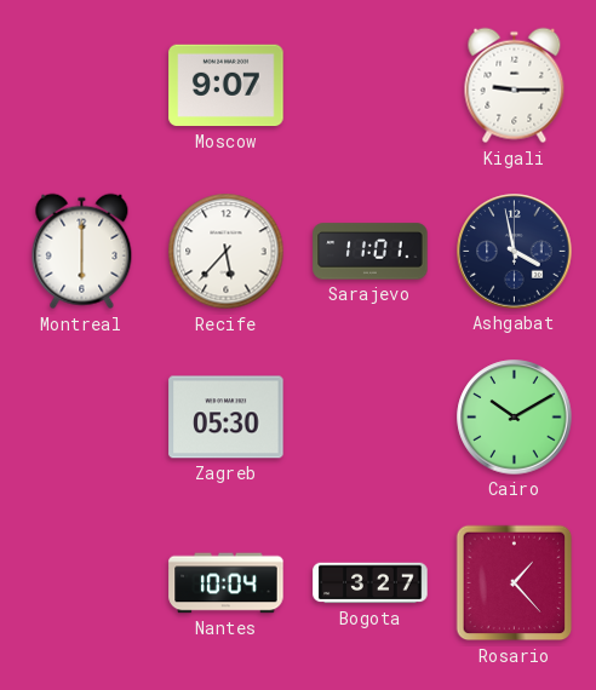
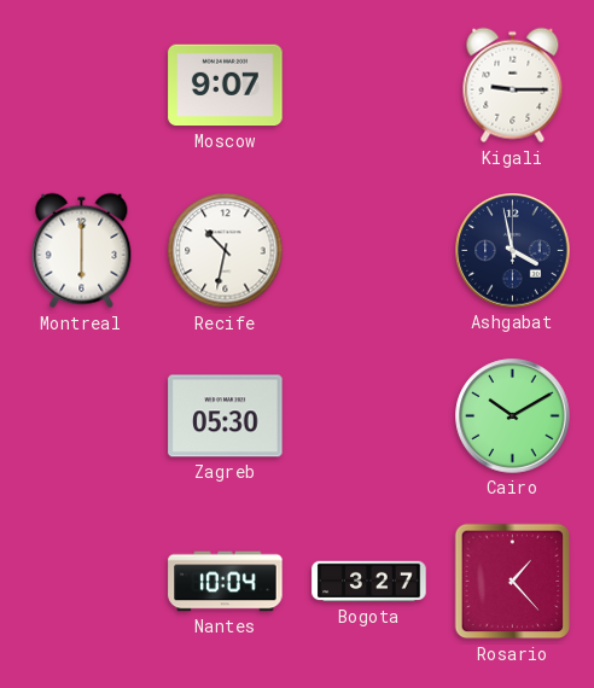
Recife: 5:37 -> 10:32 (226, 251)
Sarajevo: 11:01 -> none (371, 252)
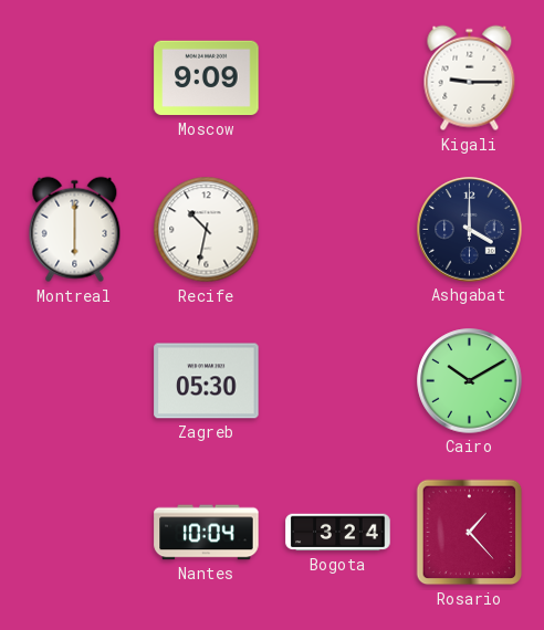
Moscow: 9:07 -> 9:09 (207, 78)
Ashgabat: 3:58 -> 4:00 (470, 230)
Bogota: 3:27 -> 3:24 (338, 533)
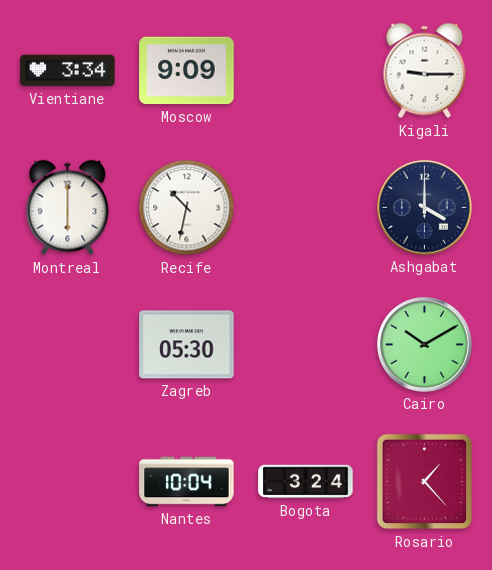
Vientiane: none -> 3:34 (68, 71)
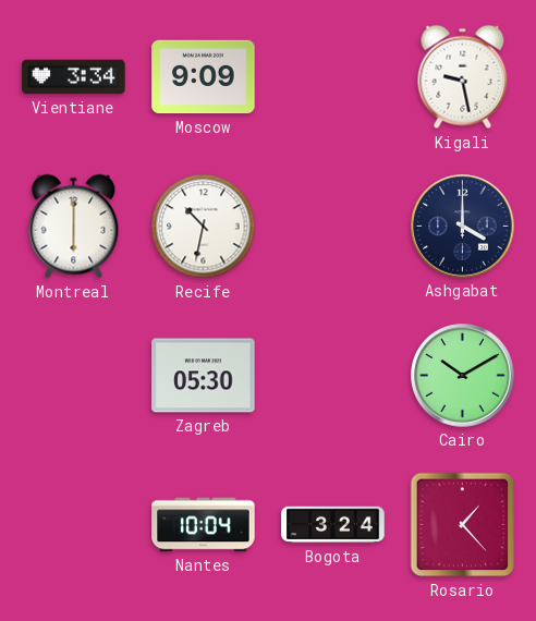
Kigali: 9:15 -> 9:28 (463, 77)
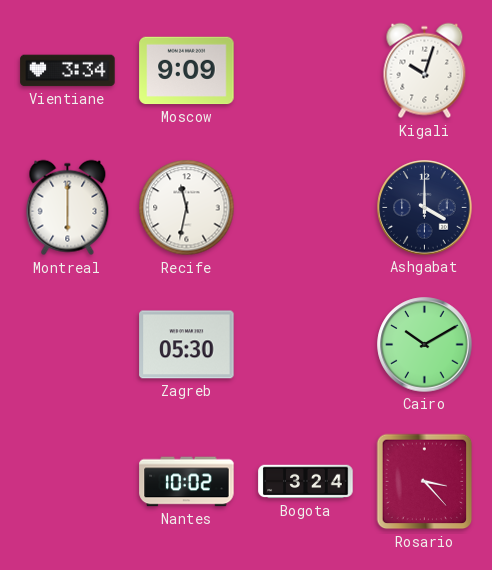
Kigali: 9:28 -> 10:03 (425, 71)
Recife: 10:32 -> 11:32 (187, 208)
Nantes: 10:04 -> 10:02 (187, 482)
Rosario: 1:23 -> 3:23 (425, 482)
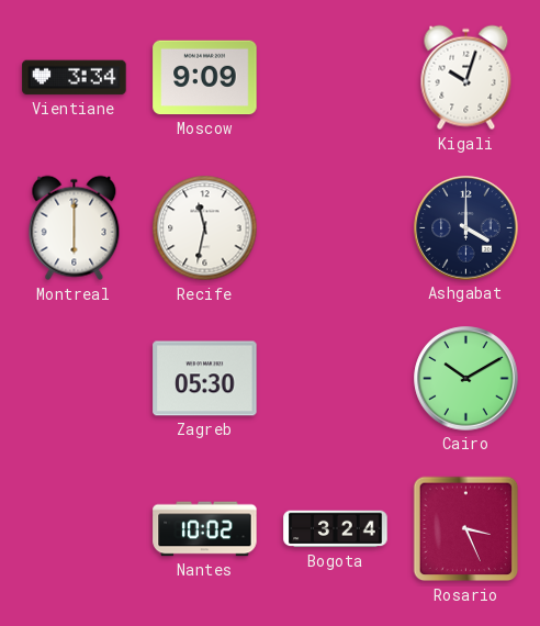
Rosario: 3:23 -> 3:26 (466, 529)
